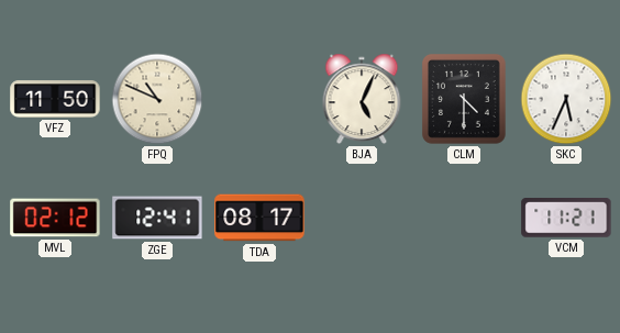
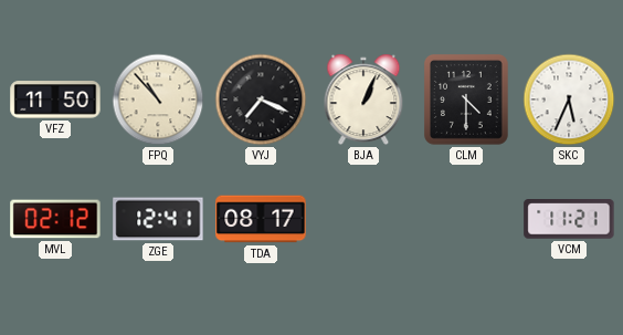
FPQ: 10:49 -> 10:53 (158, 100)
VYJ: none -> 7:19 (261, 100)
BJA: 5:04 -> 1:04 (363, 100)
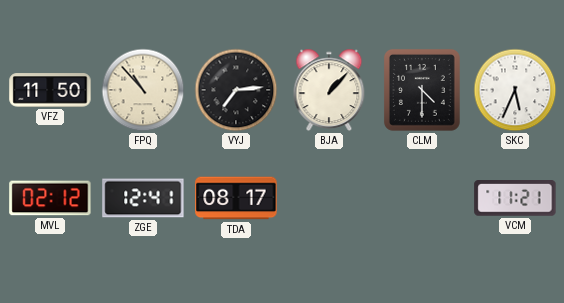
VYJ: 7:19 -> 7:14 (236, 90)
BJA: 1:04 -> 1:07 (329, 90)
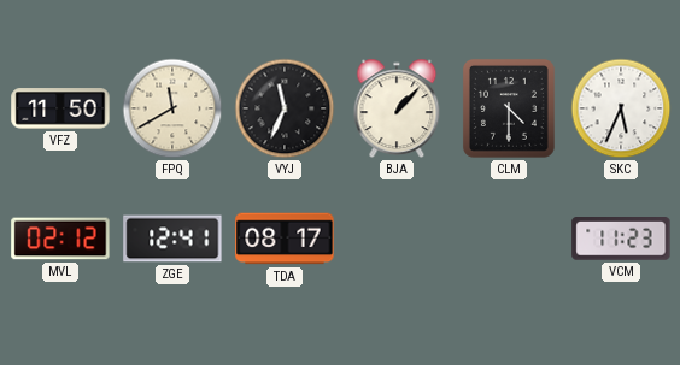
FPQ: 10:53 -> 11:40 (172, 108)
VYJ: 7:14 -> 11:34 (285, 108)
VCM: 11:21 -> 11:23 (621, 240)
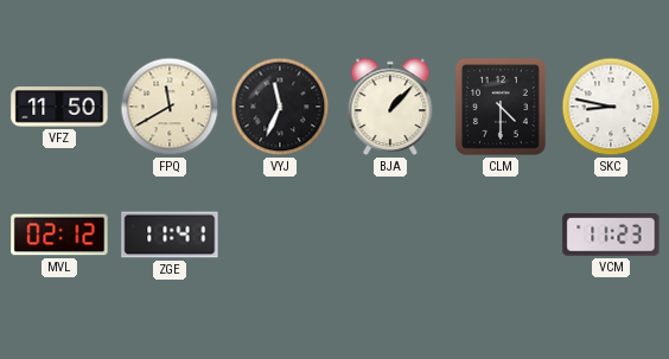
SKC: 5:34 -> 8:47 (611, 107)
ZGE: 12:41 -> 11:41 (170, 235)
TDA: 08:17 -> none (285, 239)
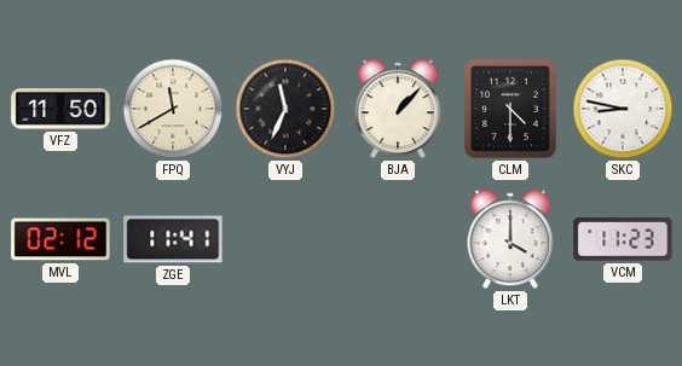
LKT: none -> 4:00 (510, 239)
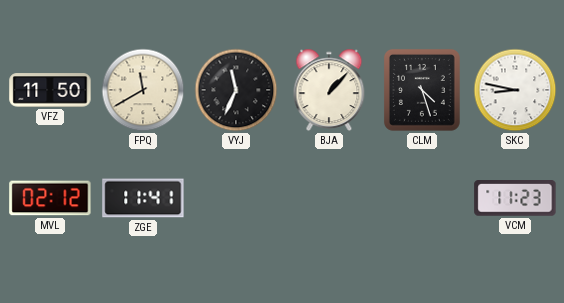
CLM: 4:30 -> 4:27 (422, 90)
LKT: 4:00 -> none (510, 239)
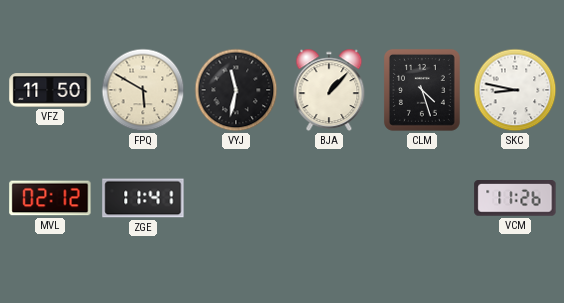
FPQ: 11:40 -> 5:50 (143, 90)
VYJ: 11:34 -> 11:32 (236, 90)
VCM: 11:23 -> 11:26 (515, 199)
